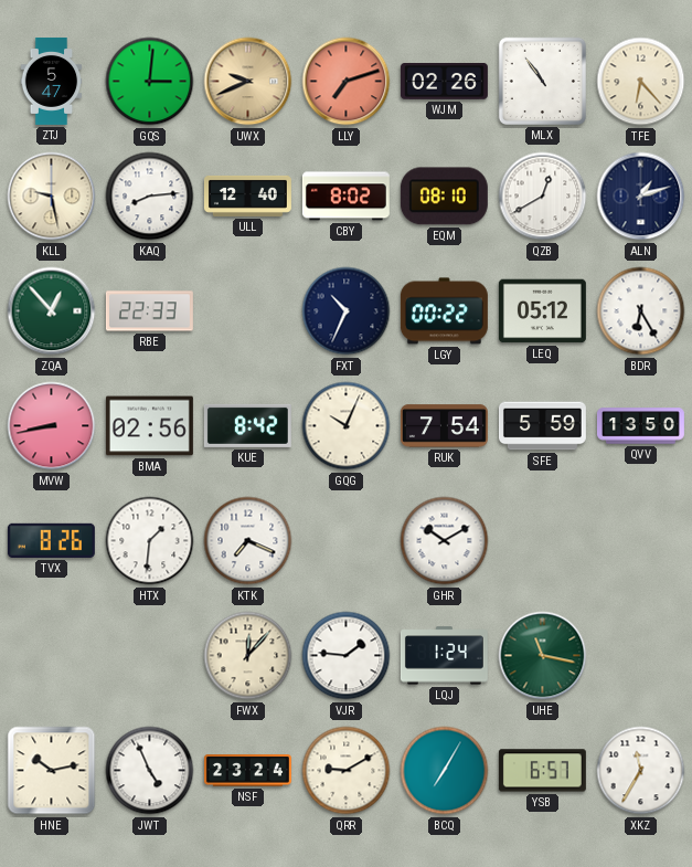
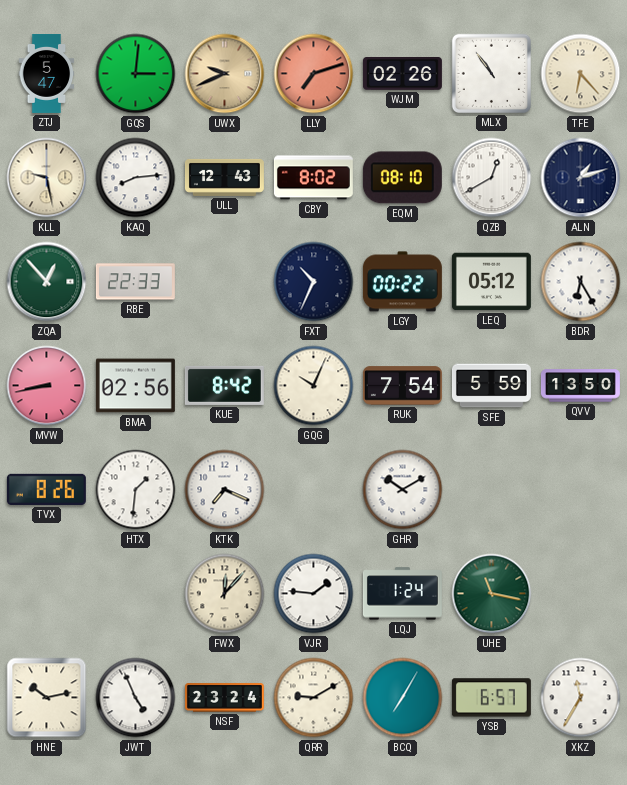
ULL: 12:40 -> 12:43 (224, 177)
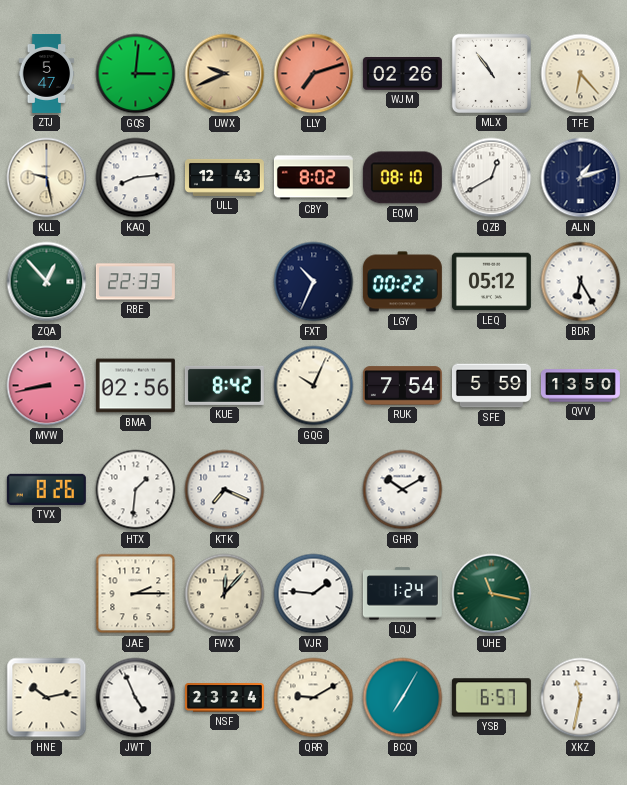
JAE: none -> 2:15 (136, 594)
XKZ: 11:35 -> 11:32 (581, 698)
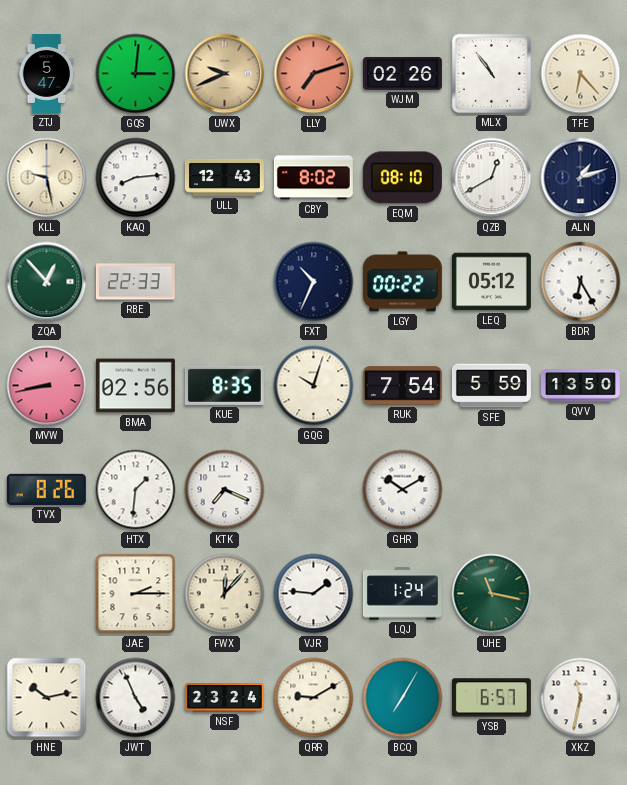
KUE: 8:42 -> 8:35 (224, 385)
GQG: 10:04 -> 10:03 (314, 386)
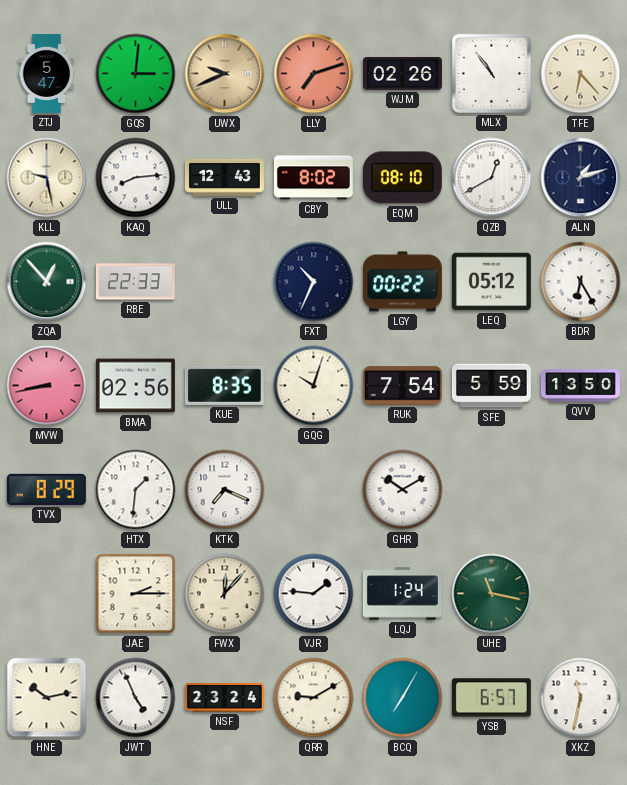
TVX: 8:26 -> 8:29 (46, 489)
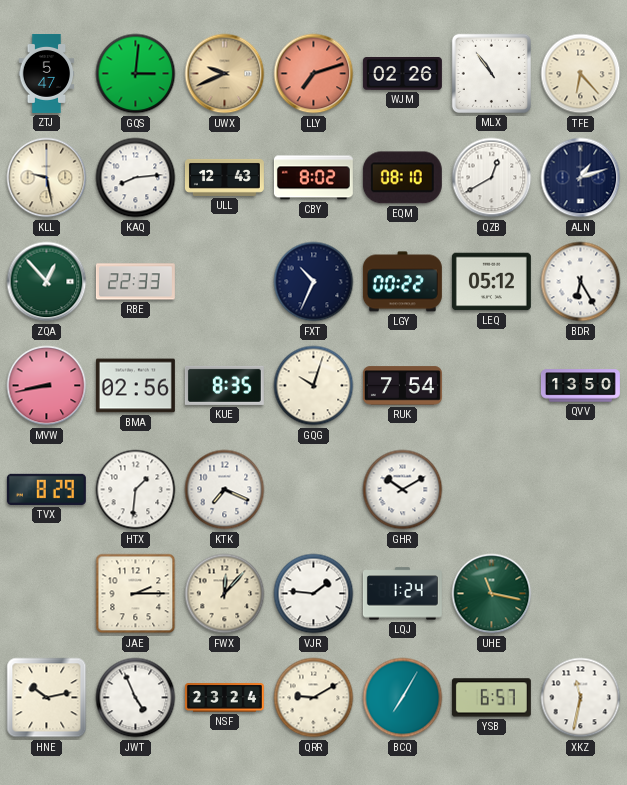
SFE: 5:59 -> none (491, 386)
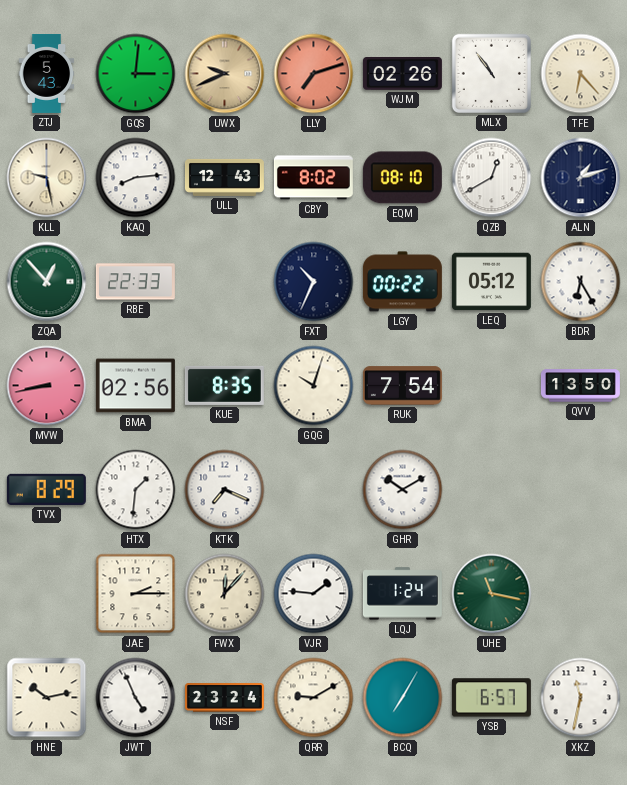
ZTJ: 5:47 -> 5:43 (47, 74)
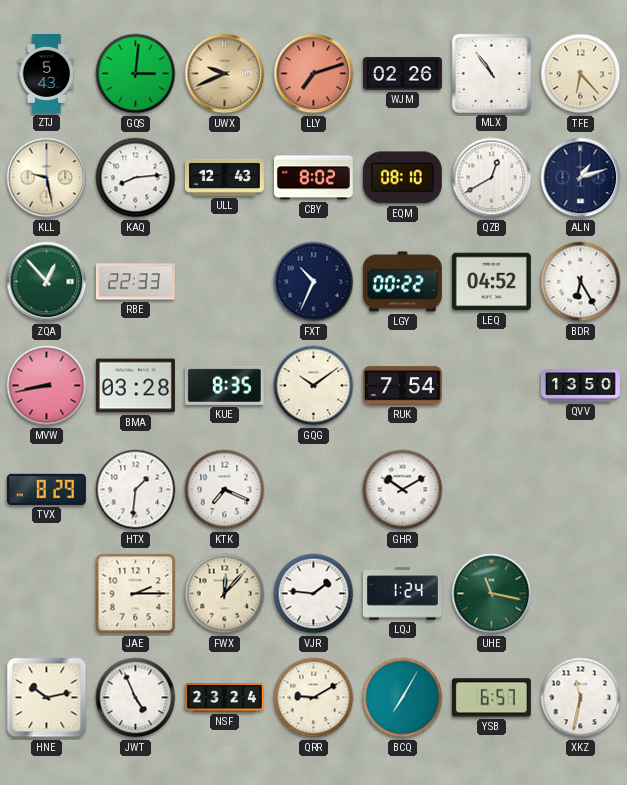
LEQ: 05:12 -> 04:52 (491, 282)
BMA: 02:56 -> 03:28 (135, 386)
GQG: 10:03 -> 10:09 (314, 386)
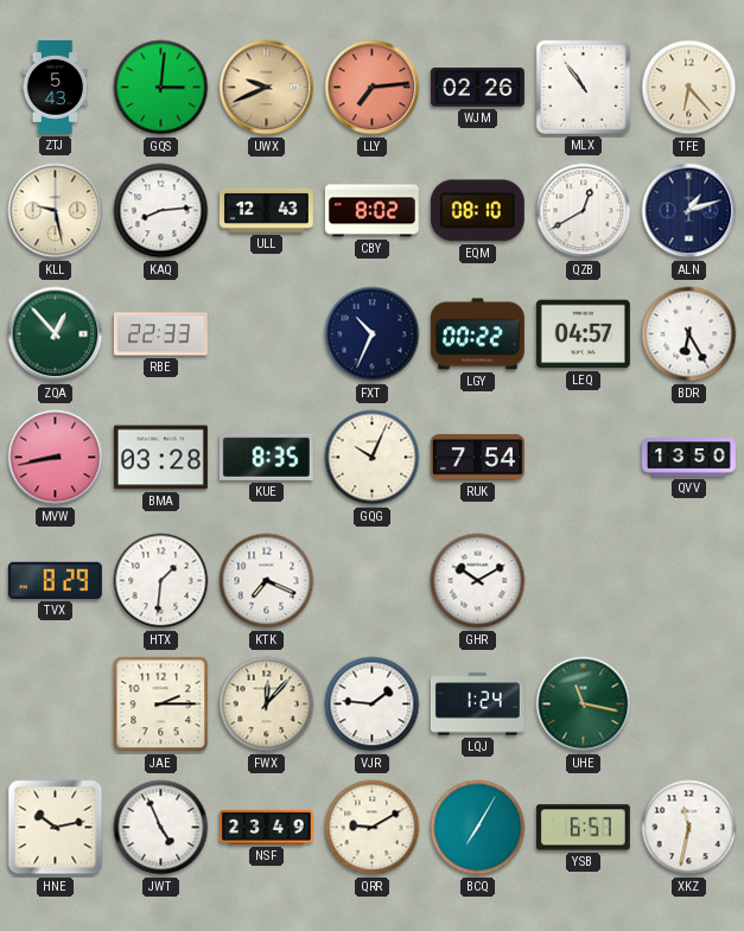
LLY: 7:12 -> 7:14 (373, 88)
LEQ: 04:52 -> 04:57 (583, 334)
GQG: 10:09 -> 10:04 (373, 458)
NSF: 23:24 -> 23:49 (266, 828)
